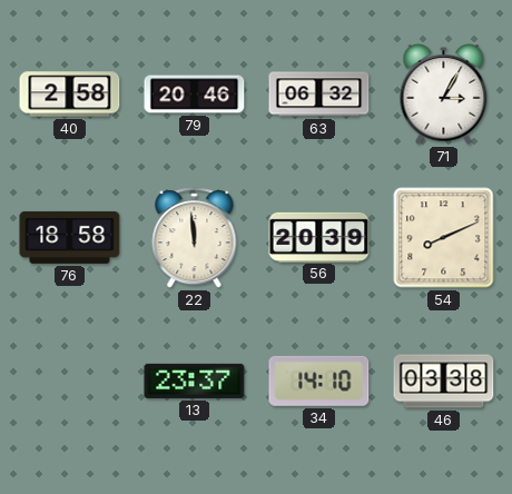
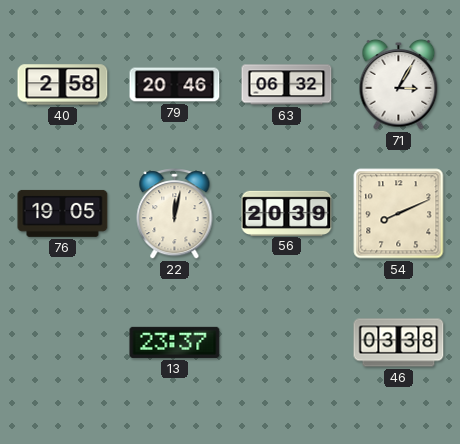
76: 18:58 -> 19:05 (63, 213)
22: 11:59 -> 12:02 (175, 214)
34: 14:10 -> none (319, 381)
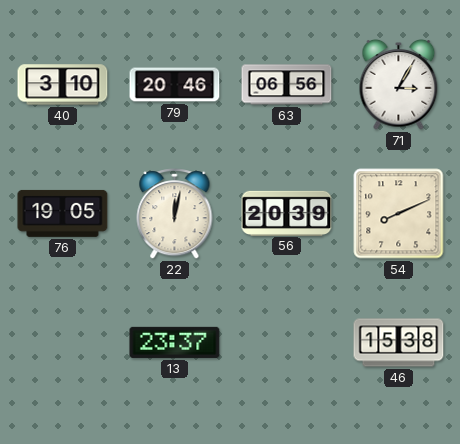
40: 2:58 -> 3:10 (63, 85)
63: 06:32 -> 06:56 (287, 85)
46: 03:38 -> 15:38 (399, 343)
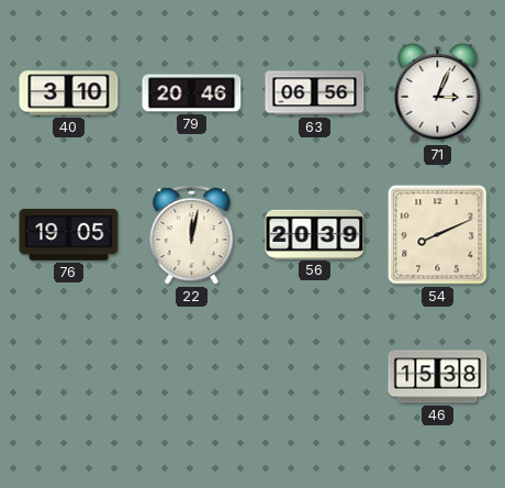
71: 3:05 -> 3:04 (438, 93)
13: 23:37 -> none (175, 342)
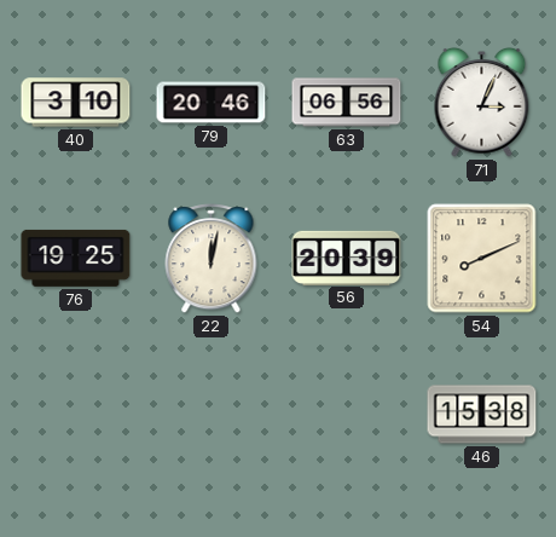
76: 19:05 -> 19:25 (76, 258)
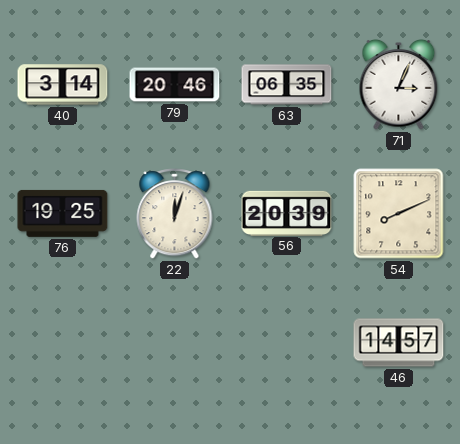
40: 3:10 -> 3:14 (63, 85)
63: 06:56 -> 06:35 (287, 85)
22: 12:02 -> 12:03 (175, 214)
46: 15:38 -> 14:57 (399, 343)
